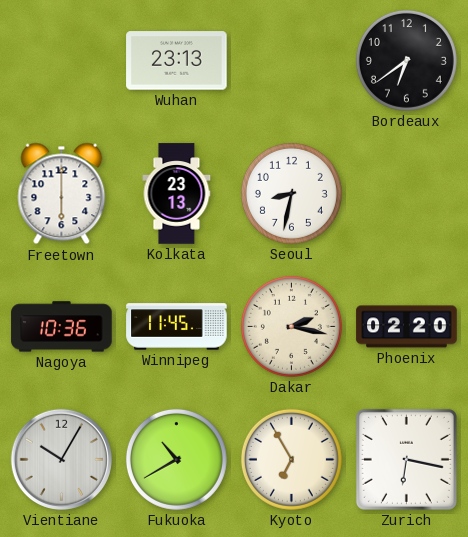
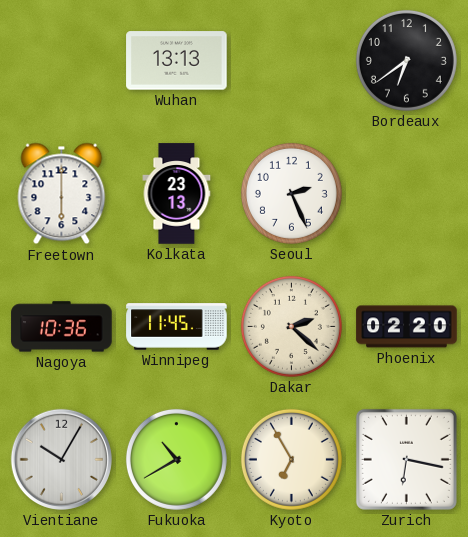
Wuhan: 23:13 -> 13:13 (177, 61)
Seoul: 8:32 -> 2:26 (291, 193)
Dakar: 2:17 -> 2:22 (291, 326)
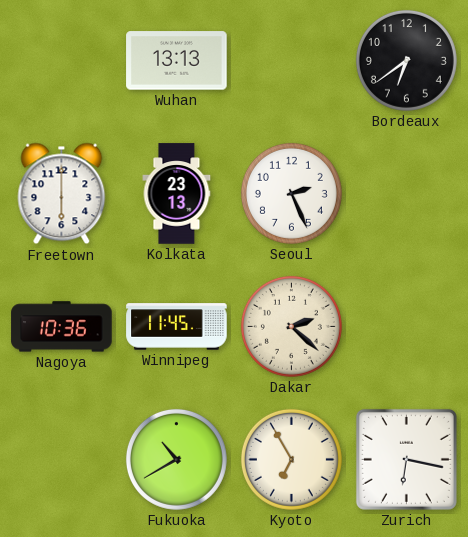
Phoenix: 02:20 -> none (407, 327)
Vientiane: 10:05 -> none (61, 459)
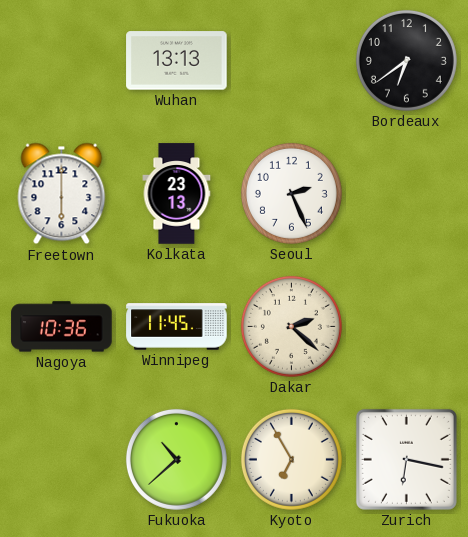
Fukuoka: 10:40 -> 10:38 (176, 459)
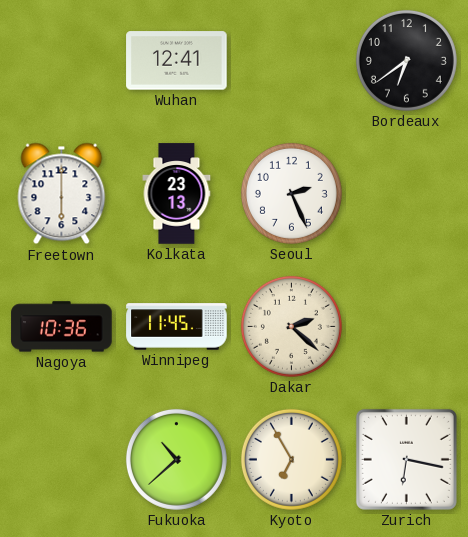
Wuhan: 13:13 -> 12:41 (177, 61)
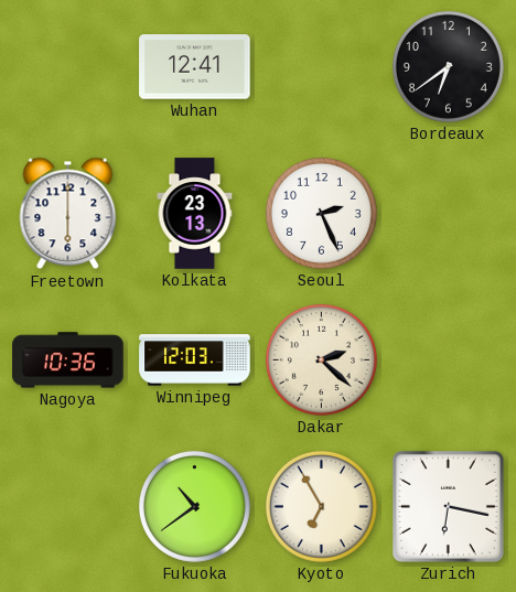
Winnipeg: 11:45 -> 12:03 (195, 360)
Fukuoka: 10:38 -> 10:39 (194, 506)
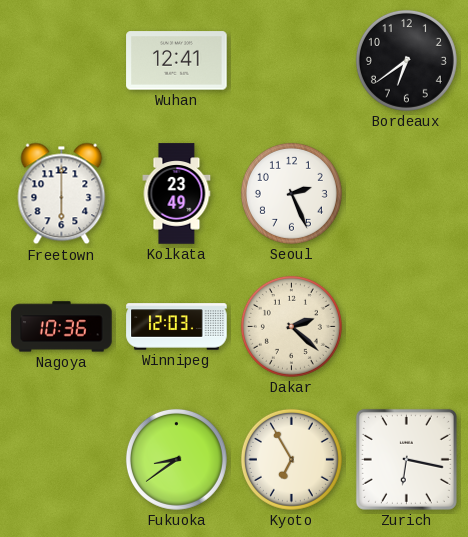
Kolkata: 23:13 -> 23:49 (177, 194)
Fukuoka: 10:39 -> 8:39 (176, 459)
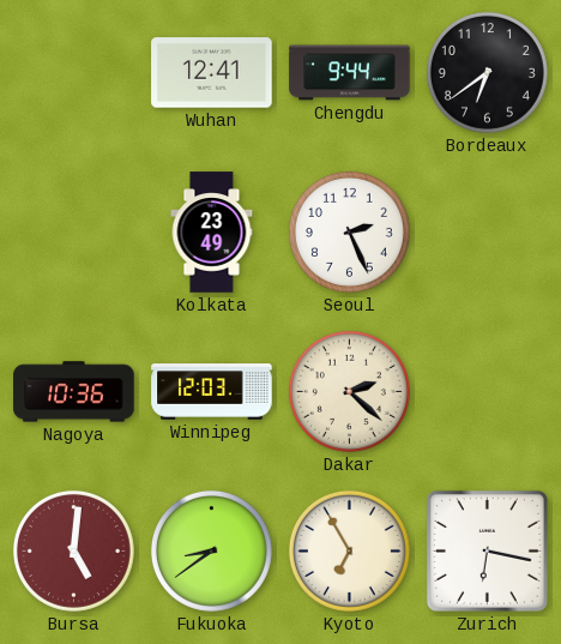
Chengdu: none -> 9:44 (350, 73)
Freetown: 6:00 -> none (62, 194)
Bursa: none -> 5:01 (73, 550)
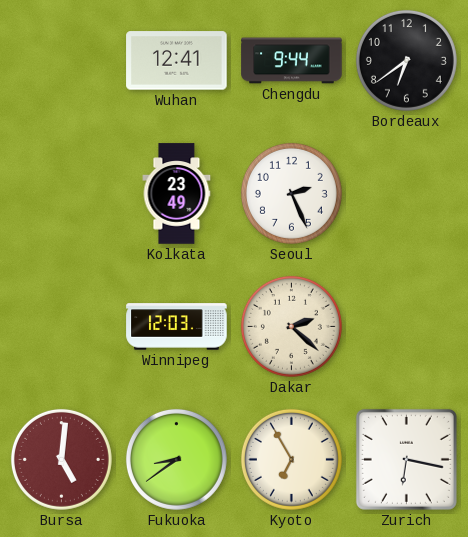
Nagoya: 10:36 -> none (74, 392)
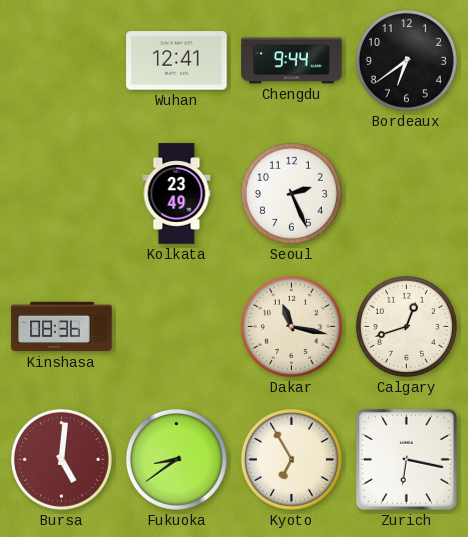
Kinshasa: none -> 08:36 (62, 327)
Winnipeg: 12:03 -> none (177, 327)
Dakar: 2:22 -> 11:17 (291, 326)
Calgary: none -> 12:42 (406, 326)
